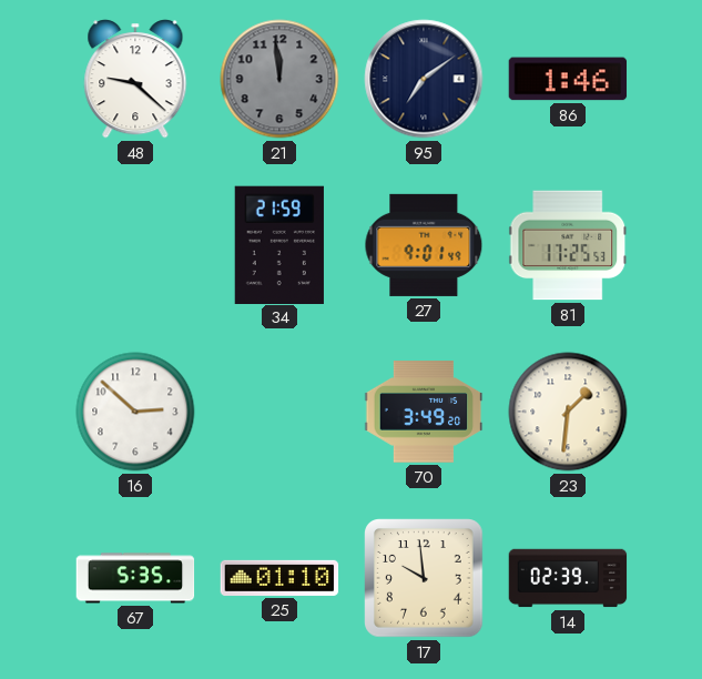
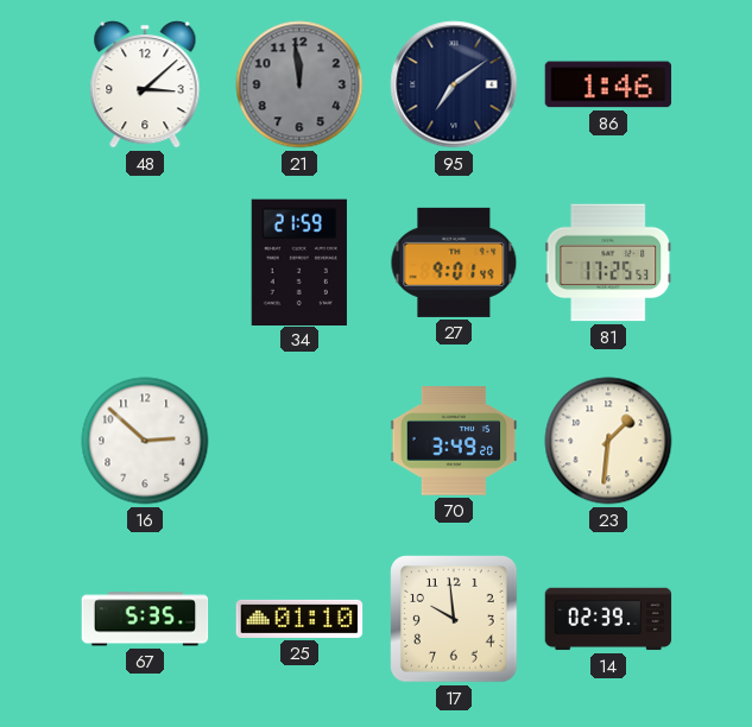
48: 9:22 -> 3:08 (145, 84)
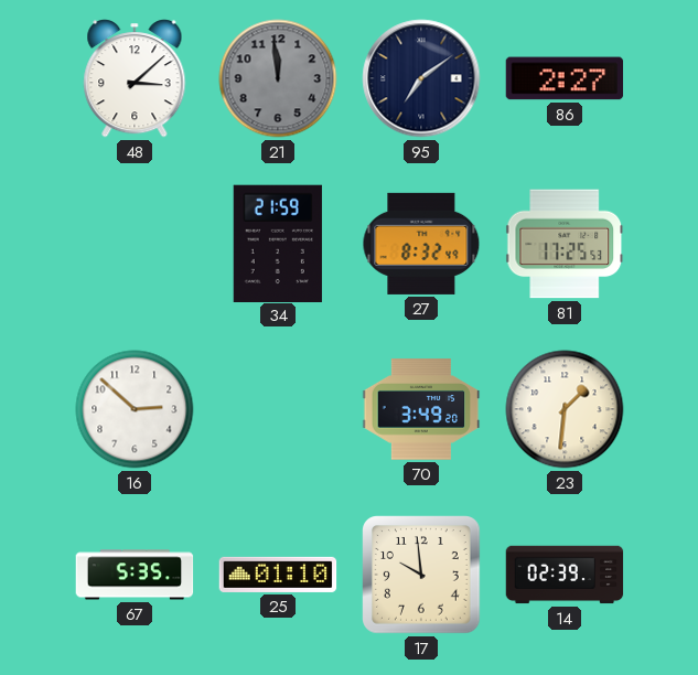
86: 1:46 -> 2:27 (565, 78)
27: 9:01 -> 8:32 (421, 244)
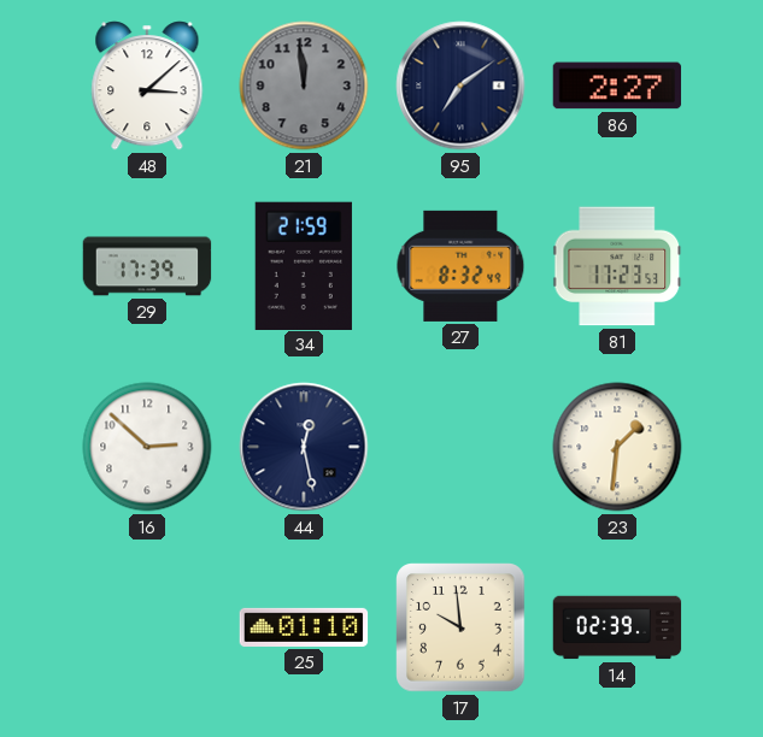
29: none -> 17:39 (147, 266)
81: 17:25 -> 17:23 (617, 266)
44: none -> 12:28 (304, 447)
70: 3:49 -> none (421, 409)
67: 5:35 -> none (135, 575)
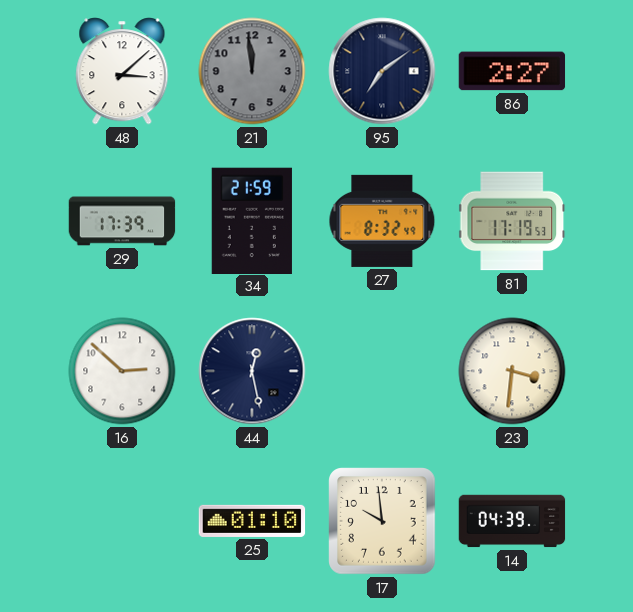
81: 17:23 -> 17:19 (512, 221)
23: 1:31 -> 3:31 (512, 371)
14: 02:39 -> 04:39 (512, 521)
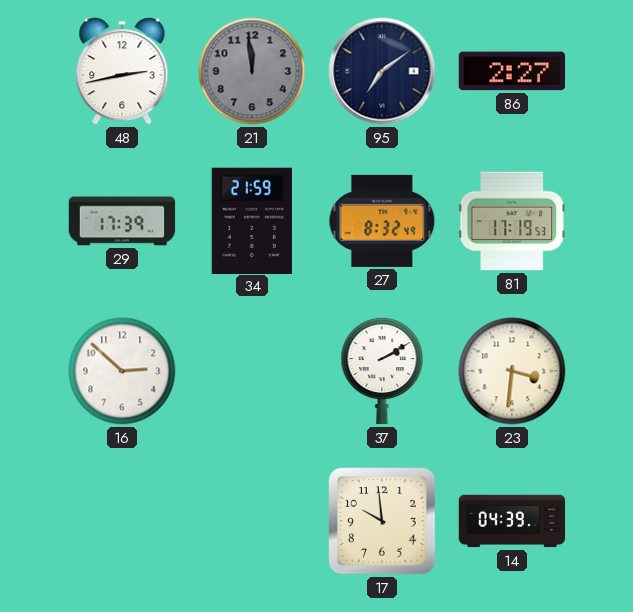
48: 3:08 -> 2:43 (122, 71)
44: 12:28 -> none (252, 371)
37: none -> 2:10 (382, 371)
25: 01:10 -> none (252, 521)
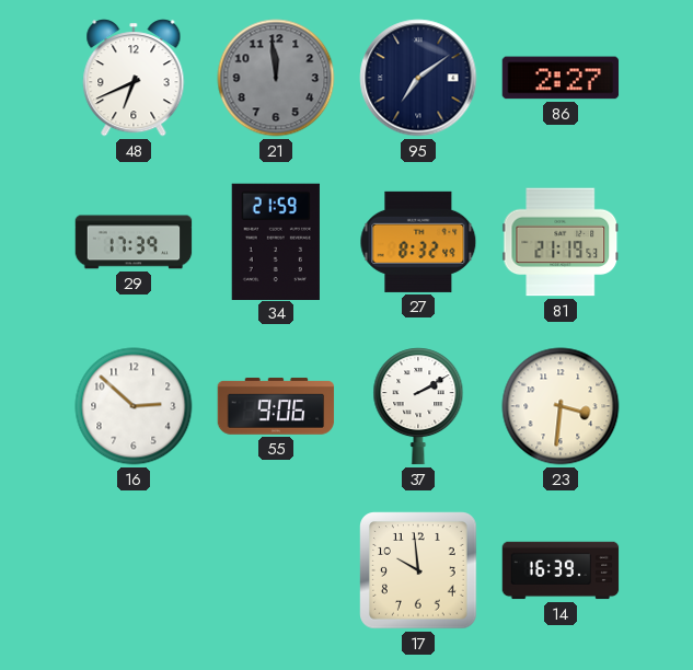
48: 2:43 -> 6:41 (134, 78)
81: 17:19 -> 21:19 (561, 242)
55: none -> 9:06 (276, 406)
14: 04:39 -> 16:39 (561, 570)
